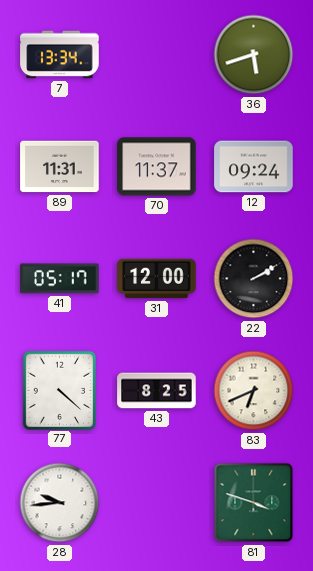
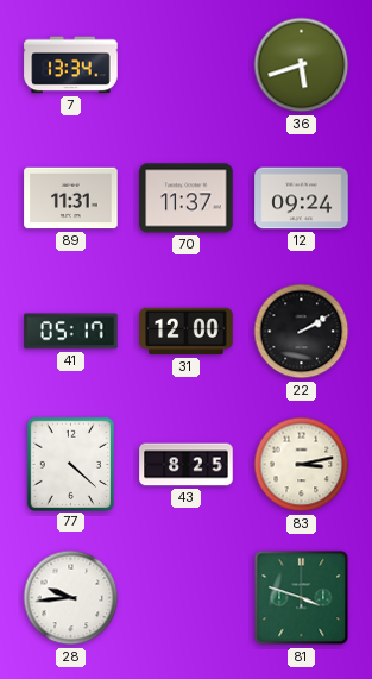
83: 6:41 -> 3:13 (302, 465)
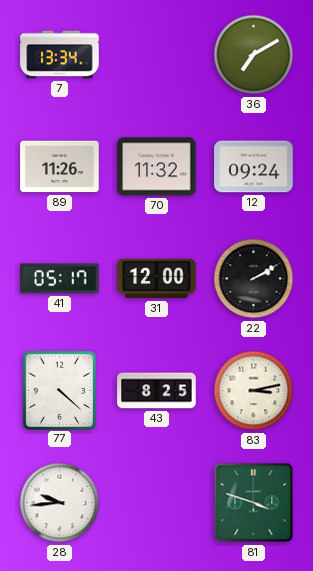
36: 5:42 -> 7:10 (254, 55)
89: 11:31 -> 11:26 (60, 167)
70: 11:37 -> 11:32 (157, 167)
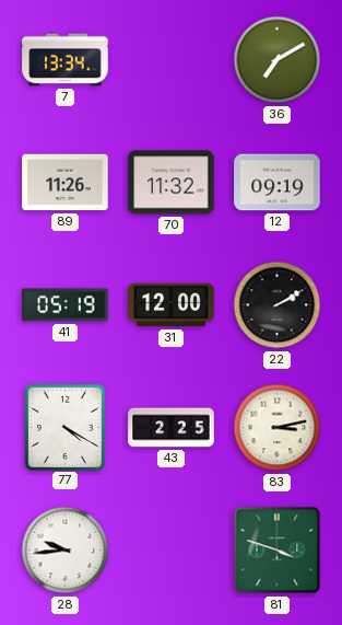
12: 09:24 -> 09:19 (278, 183)
41: 05:17 -> 05:19 (66, 305)
77: 4:22 -> 4:20 (64, 427)
43: 8:25 -> 2:25 (172, 428)
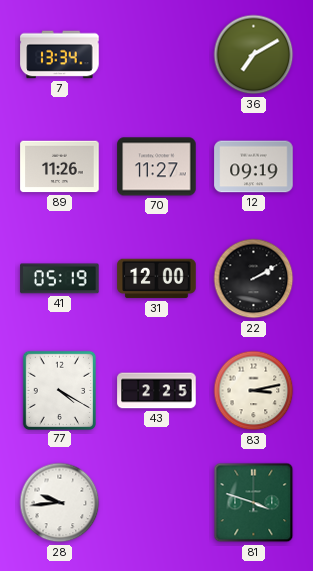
70: 11:32 -> 11:27 (157, 167)
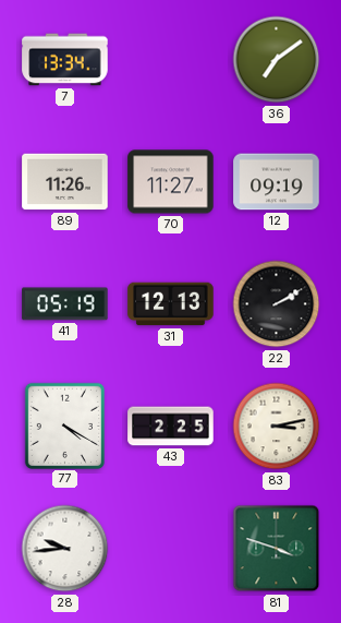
36: 7:10 -> 7:09 (277, 60)
31: 12:00 -> 12:13 (171, 304)
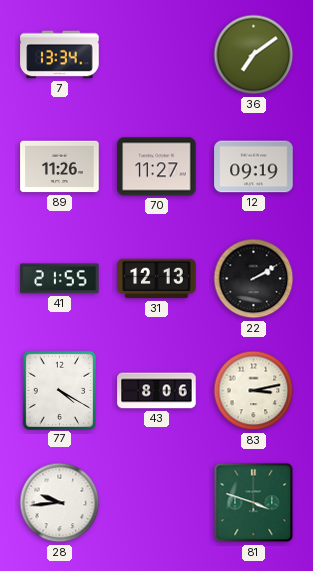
41: 05:19 -> 21:55 (60, 279)
43: 2:25 -> 8:06 (157, 391)
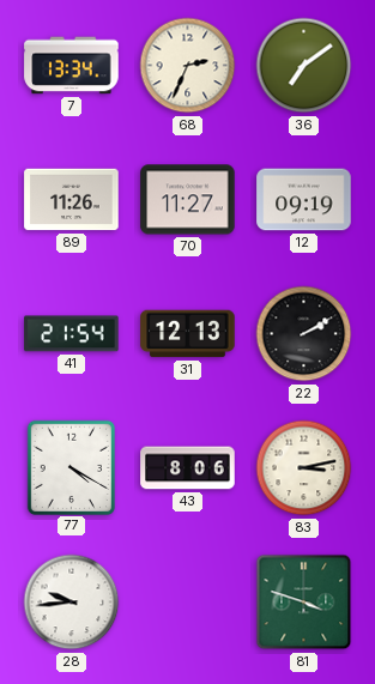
68: none -> 2:34 (188, 66)
41: 21:55 -> 21:54 (72, 334)
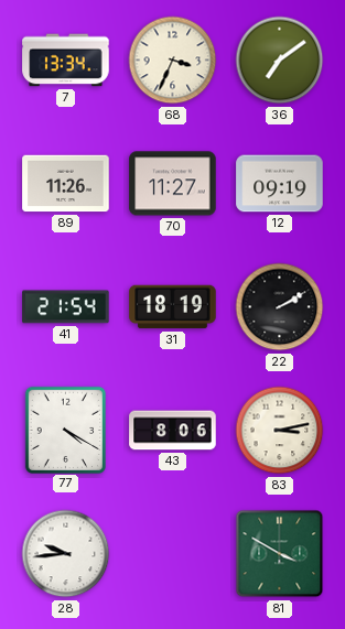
68: 2:34 -> 3:34 (173, 61)
31: 12:13 -> 18:19 (173, 307)
81: 3:48 -> 3:50 (280, 554)
